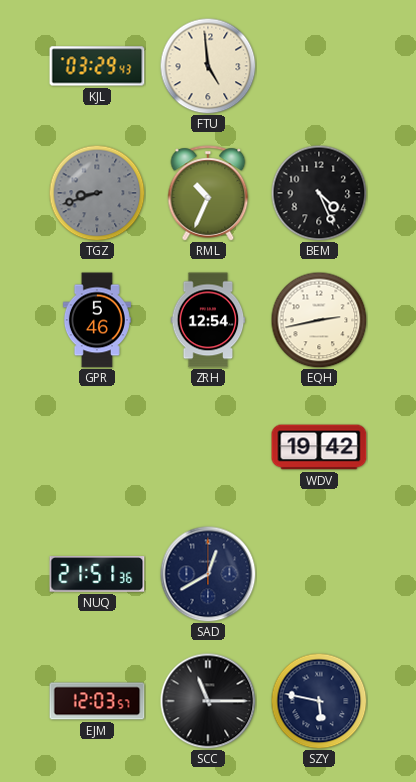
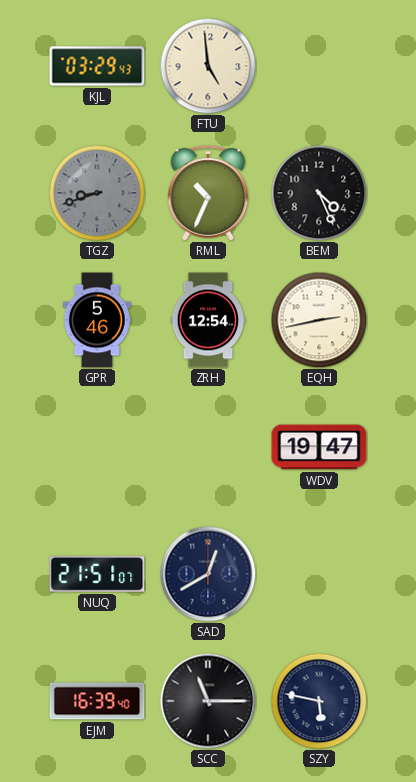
WDV: 19:42 -> 19:47 (319, 447)
NUQ: 21:51:36 -> 21:51:07 (97, 575)
EJM: 12:03 -> 16:39 (97, 701)
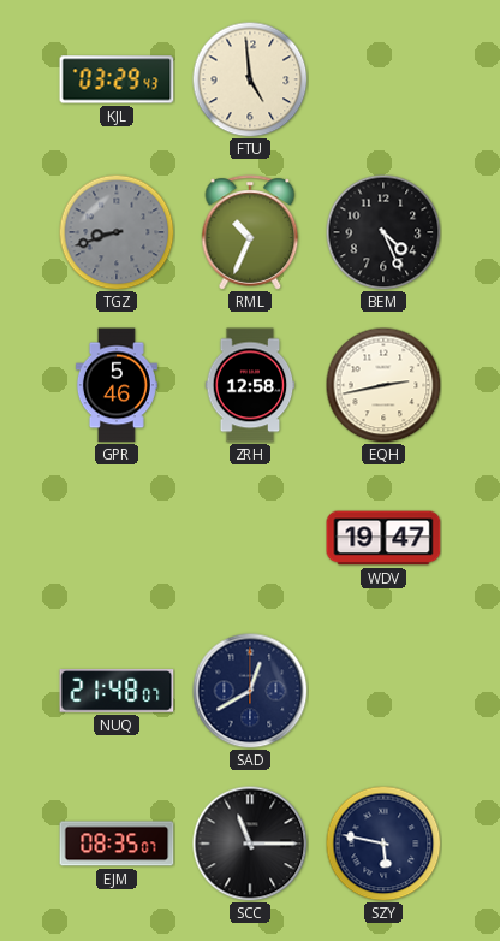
ZRH: 12:54 -> 12:58 (250, 385)
NUQ: 21:51 -> 21:48 (117, 692)
EJM: 16:39 -> 08:35 (117, 844)
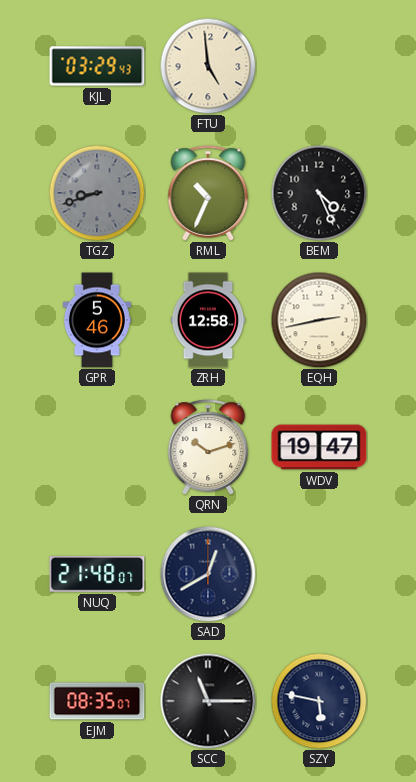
QRN: none -> 10:12 (208, 447)
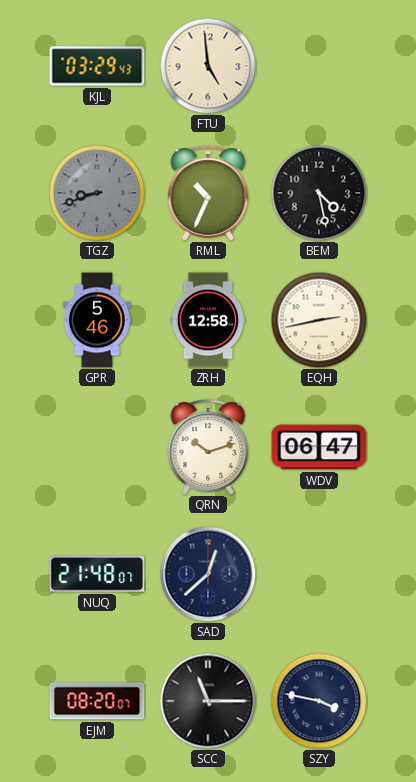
BEM: 4:26 -> 4:28 (319, 193)
WDV: 19:47 -> 06:47 (319, 447)
SAD: 12:40 -> 12:38 (208, 574)
EJM: 08:35 -> 08:20 (97, 701)
SZY: 5:47 -> 3:47 (319, 701)
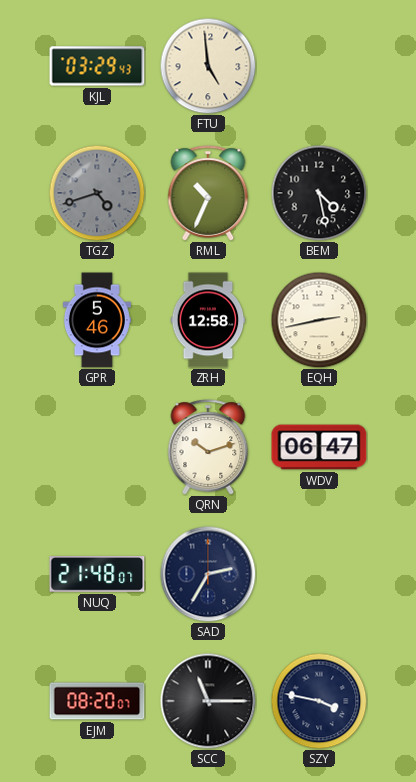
TGZ: 8:42 -> 4:42 (97, 193)
SAD: 12:38 -> 2:35 (208, 574)
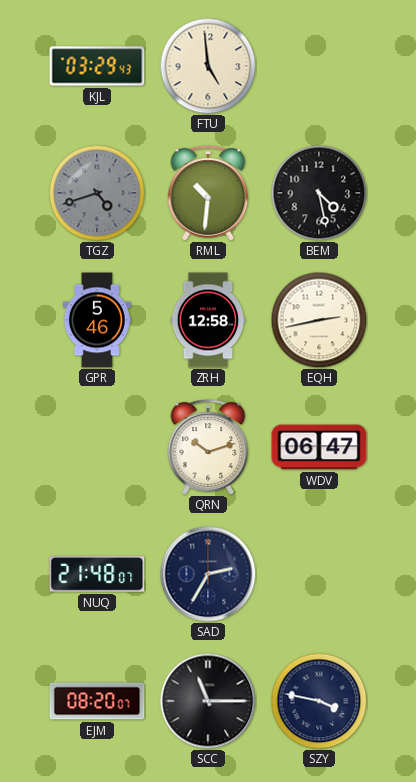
RML: 10:34 -> 10:31 (208, 193)
